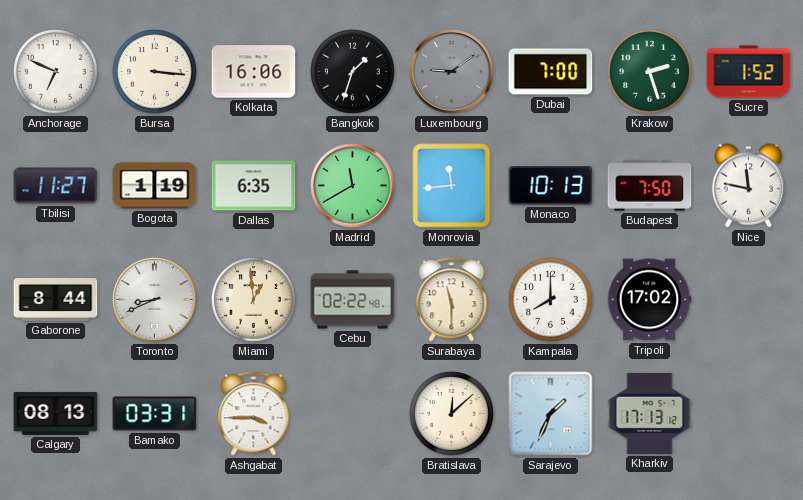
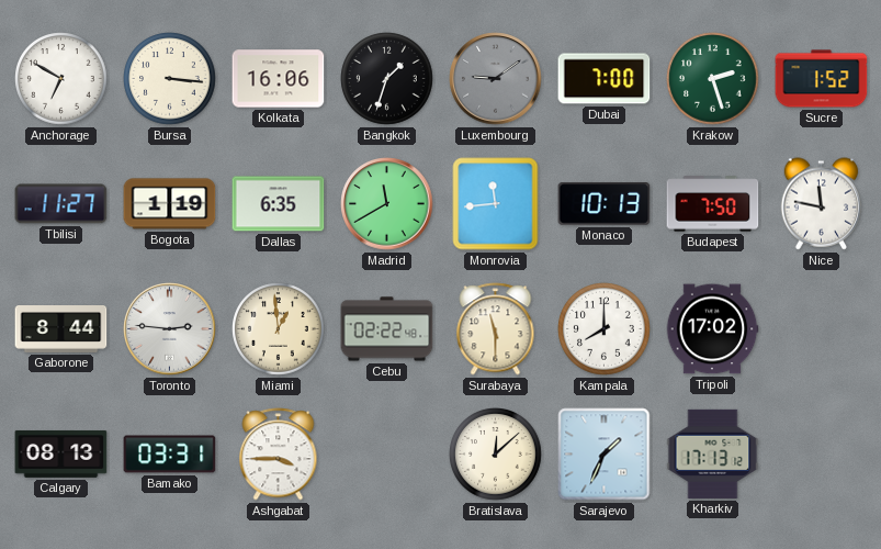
Anchorage: 6:49 -> 6:50 (61, 79)
Toronto: 8:41 -> 2:46 (170, 329)
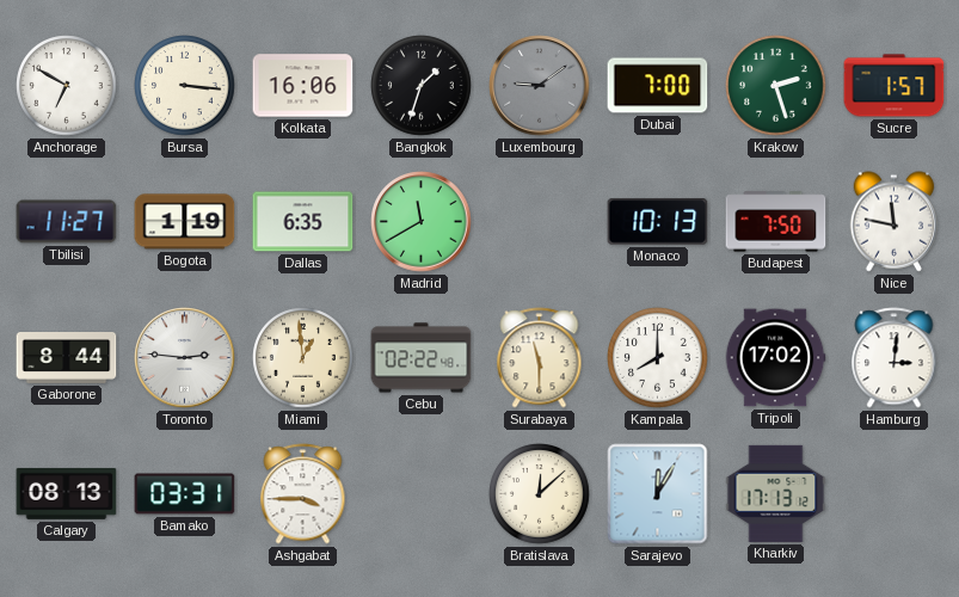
Sucre: 1:52 -> 1:57 (895, 86)
Monrovia: 11:44 -> none (496, 204)
Hamburg: none -> 3:01 (895, 358)
Sarajevo: 1:34 -> 12:05 (658, 494)
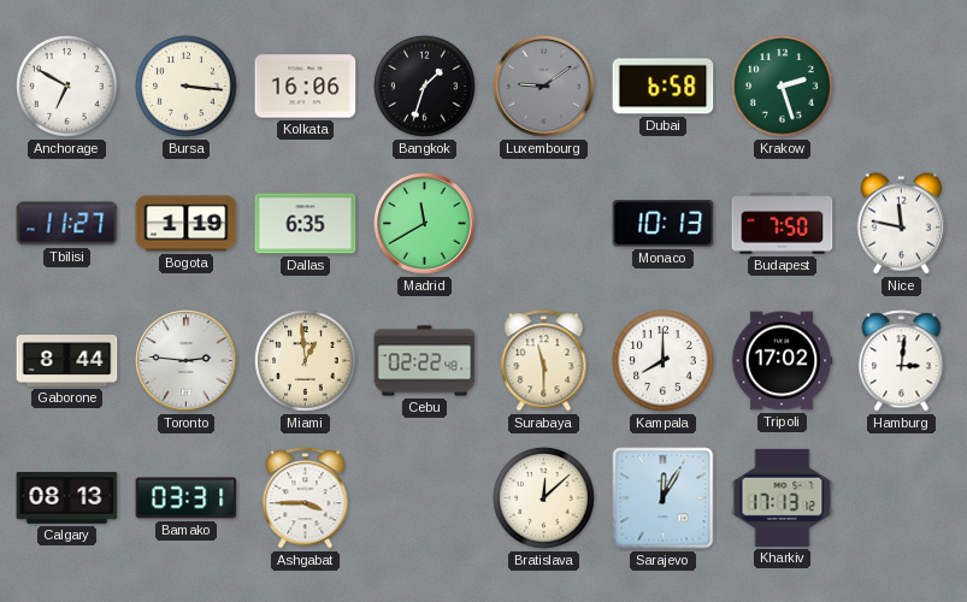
Dubai: 7:00 -> 6:58 (664, 87)
Sucre: 1:57 -> none (895, 86)
